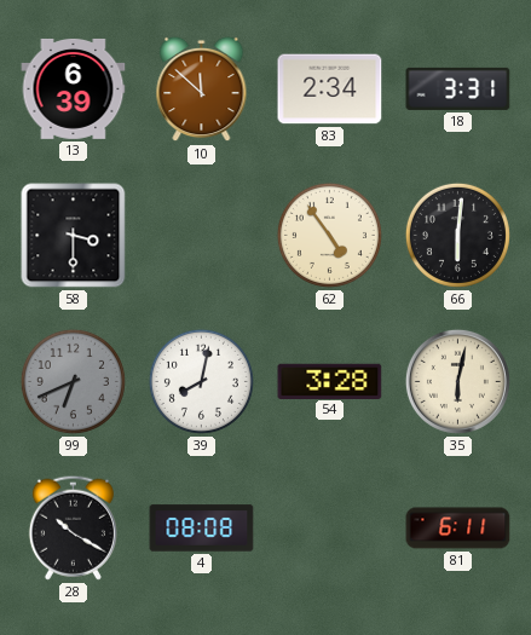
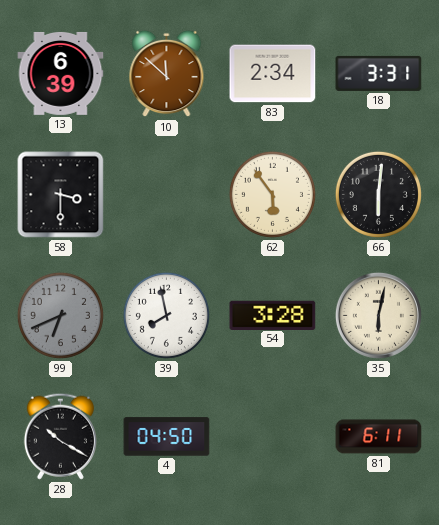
62: 4:54 -> 5:54 (272, 194)
39: 8:02 -> 7:58 (166, 315)
4: 08:08 -> 04:50 (167, 437)
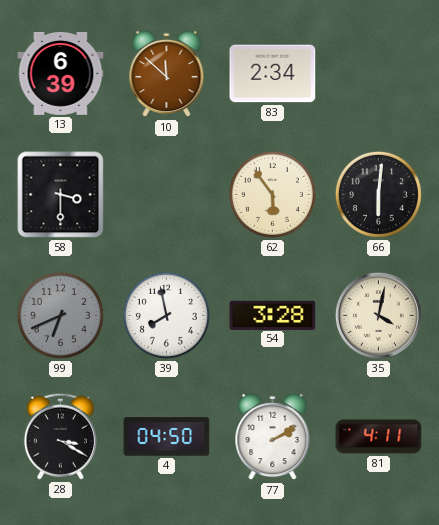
18: 3:31 -> none (379, 73)
35: 6:02 -> 4:02 (378, 315)
28: 10:20 -> 3:20 (60, 436)
77: none -> 2:10 (273, 437)
81: 6:11 -> 4:11 (379, 437)
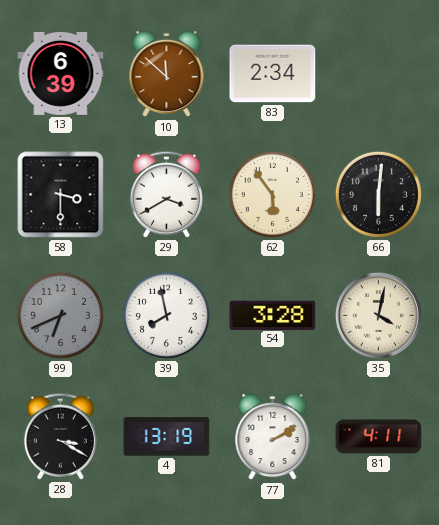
29: none -> 3:40 (166, 194)
4: 04:50 -> 13:19 (167, 437)
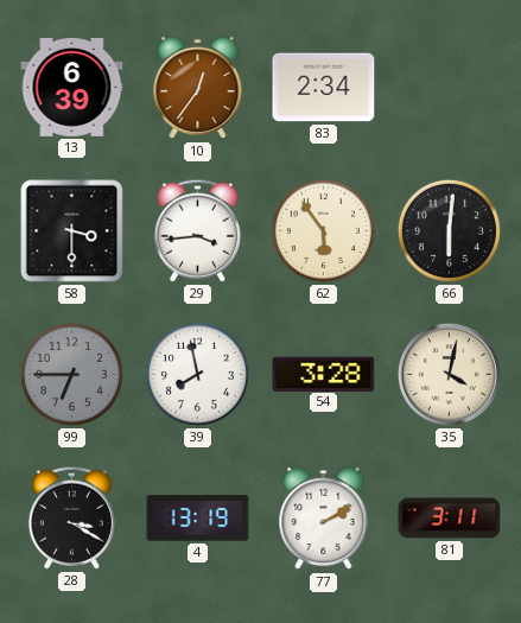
10: 11:52 -> 12:36 (198, 88)
29: 3:40 -> 3:44 (197, 230)
99: 6:41 -> 6:45 (71, 374)
81: 4:11 -> 3:11 (450, 519)
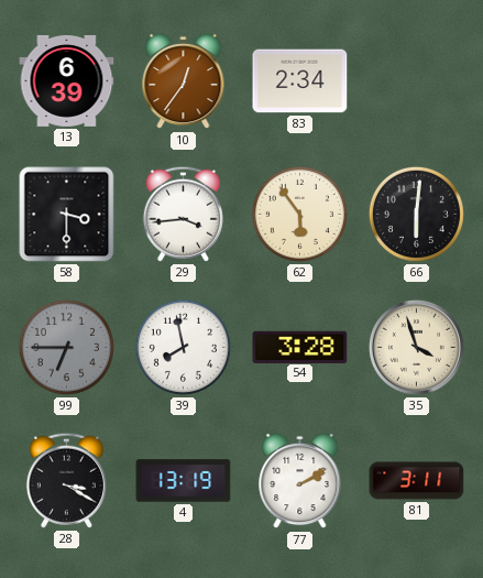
35: 4:02 -> 3:57 (416, 347)
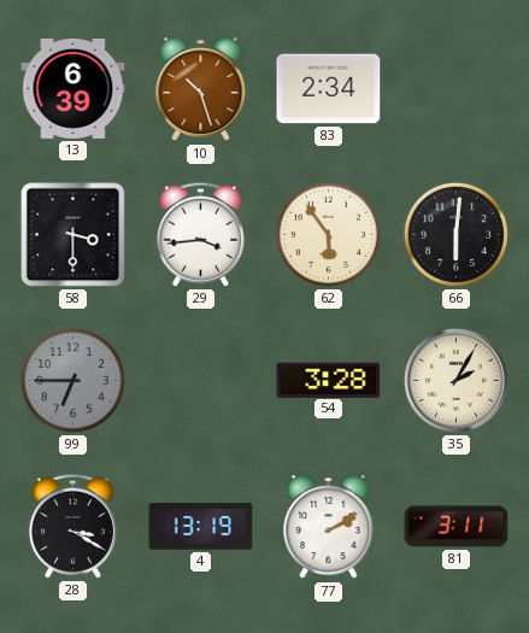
10: 12:36 -> 10:27 (201, 89)
39: 7:58 -> none (183, 347)
35: 3:57 -> 2:05 (455, 380)
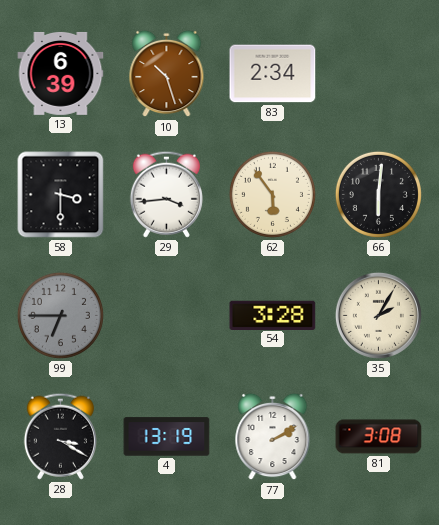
81: 3:11 -> 3:08 (379, 437)
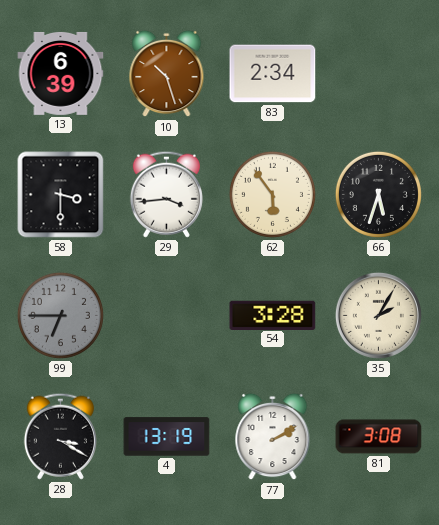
66: 6:01 -> 5:33 (378, 194)
